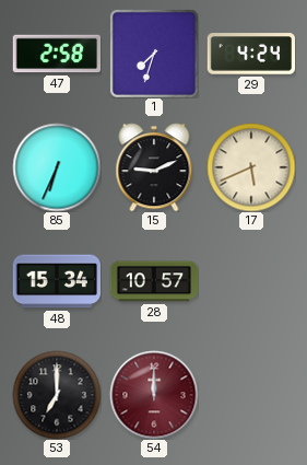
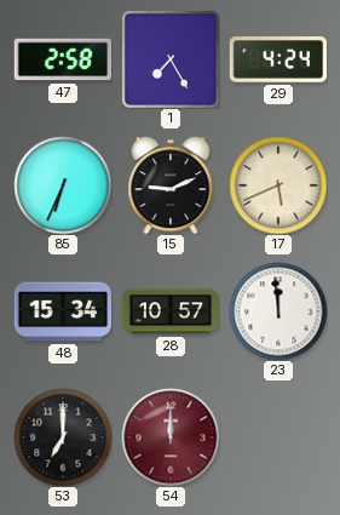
1: 7:33 -> 7:25 (171, 59)
23: none -> 11:59 (278, 311)
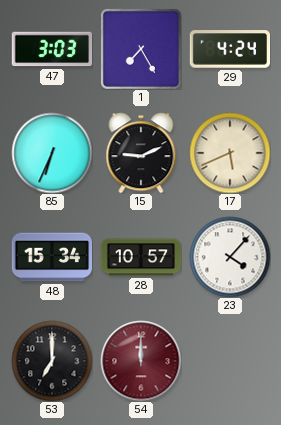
47: 2:58 -> 3:03 (52, 49)
23: 11:59 -> 4:07 (230, 257)
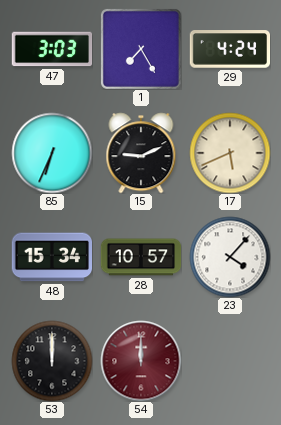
53: 7:00 -> 12:00 (52, 361)
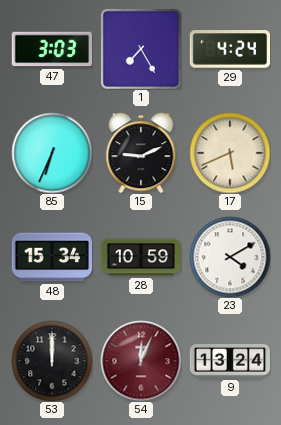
28: 10:57 -> 10:59 (141, 257)
23: 4:07 -> 4:10 (230, 257)
54: 12:00 -> 12:04 (141, 361)
9: none -> 13:24 (230, 362)
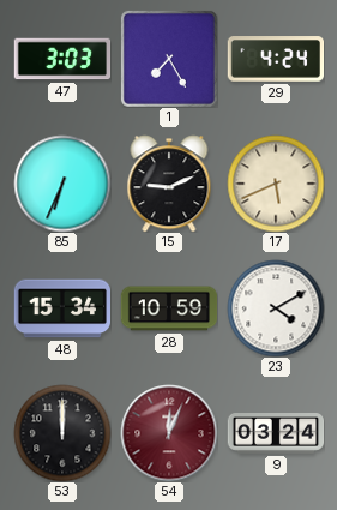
9: 13:24 -> 03:24 (276, 434)
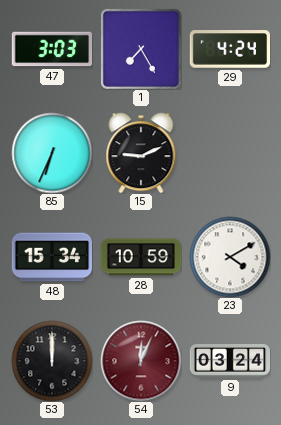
17: 5:41 -> none (276, 184)
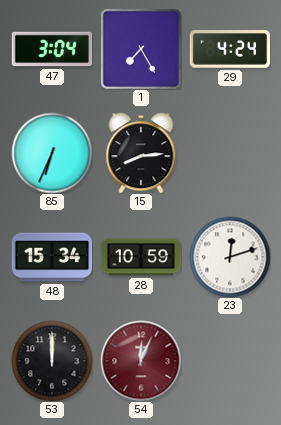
47: 3:03 -> 3:04 (52, 49)
15: 9:11 -> 8:14 (141, 153)
23: 4:10 -> 12:12 (230, 257)
9: 03:24 -> none (230, 362)
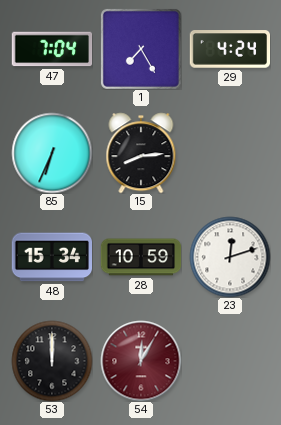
47: 3:04 -> 7:04 (52, 49)
54: 12:04 -> 12:05 (141, 361)
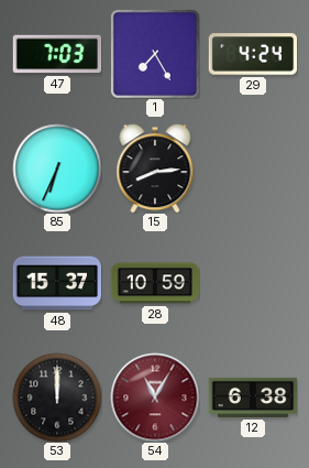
47: 7:04 -> 7:03 (57, 54)
48: 15:34 -> 15:37 (56, 283)
23: 12:12 -> none (230, 257)
54: 12:05 -> 11:05 (155, 398)
12: none -> 6:38 (253, 398)
